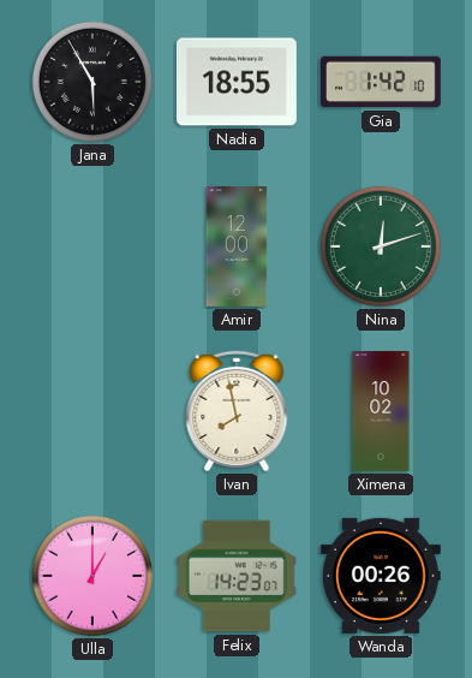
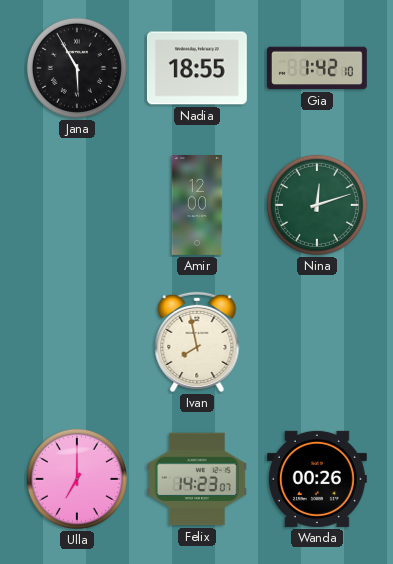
Ximena: 10:02 -> none (381, 412)
Ulla: 1:00 -> 7:00 (77, 479)
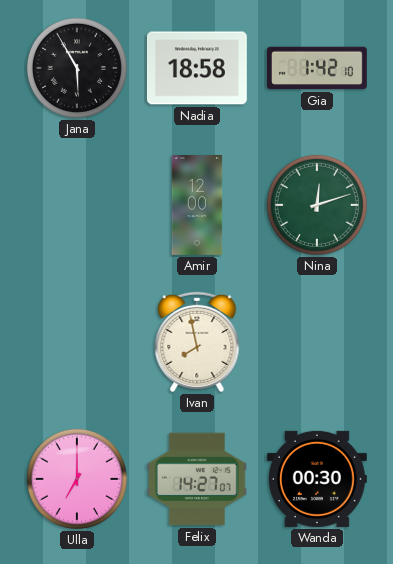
Nadia: 18:55 -> 18:58 (197, 68)
Felix: 14:23 -> 14:27 (197, 479)
Wanda: 00:26 -> 00:30 (317, 479)
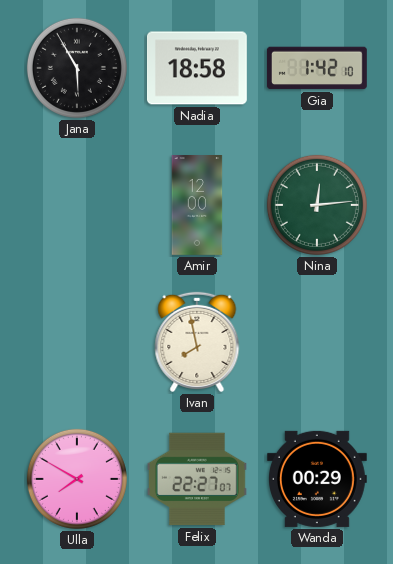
Nina: 12:12 -> 12:14 (317, 205)
Ulla: 7:00 -> 7:50 (77, 479)
Felix: 14:27 -> 22:27 (197, 479)
Wanda: 00:30 -> 00:29 (317, 479)
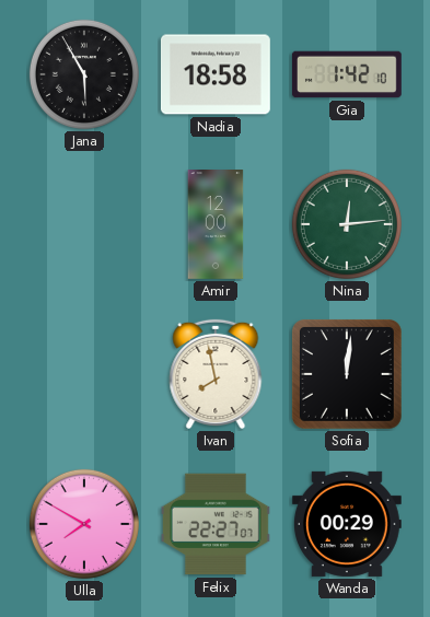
Sofia: none -> 12:01 (347, 374)
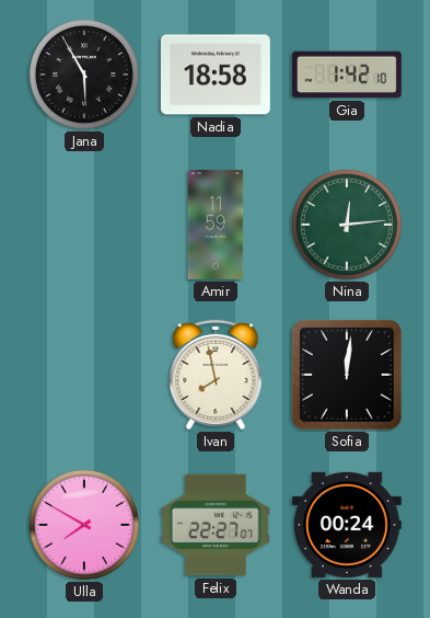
Amir: 12:00 -> 11:59 (216, 226)
Wanda: 00:29 -> 00:24 (347, 525)
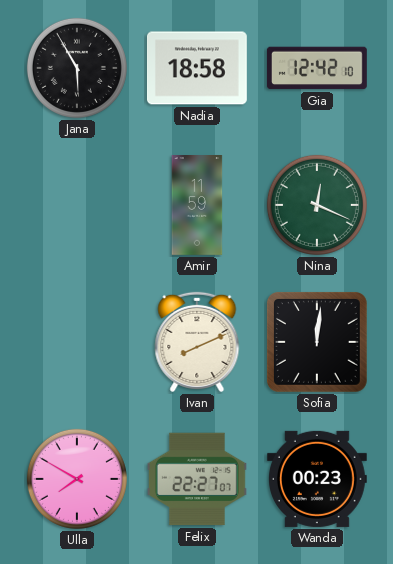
Gia: 1:42 -> 12:42 (317, 68)
Nina: 12:14 -> 12:19 (317, 205)
Ivan: 7:58 -> 8:11 (197, 342)
Wanda: 00:24 -> 00:23 (317, 479)
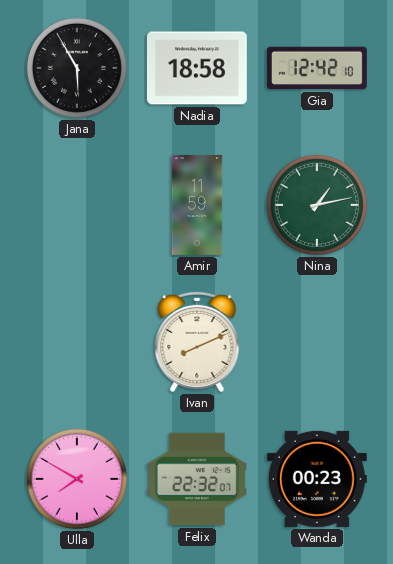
Nina: 12:19 -> 1:13 (317, 205)
Sofia: 12:01 -> none (317, 342)
Felix: 22:27 -> 22:32 (197, 479)
